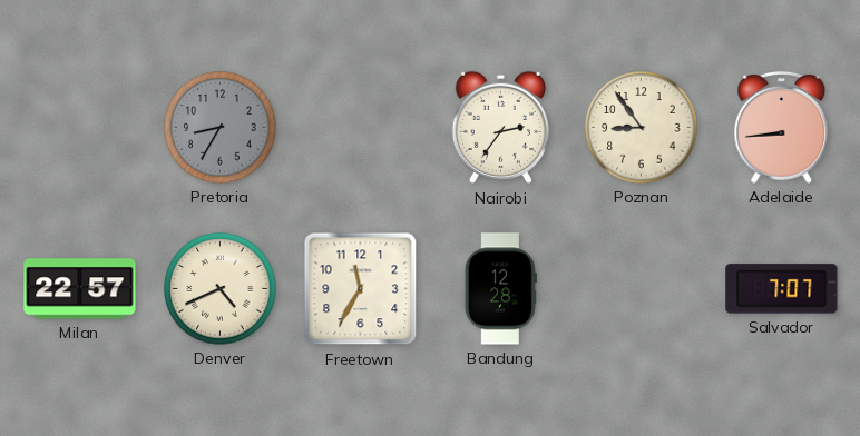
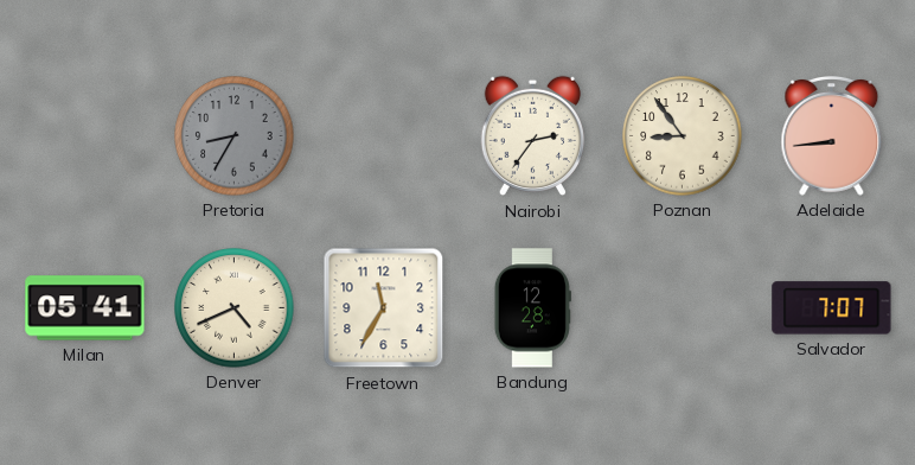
Milan: 22:57 -> 05:41 (85, 308)
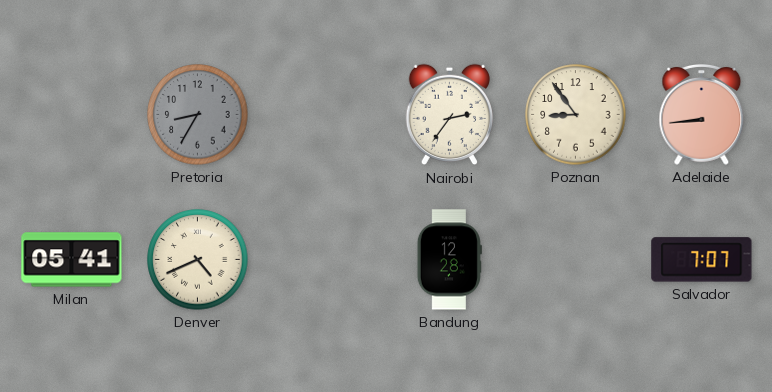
Freetown: 11:35 -> none (384, 308)
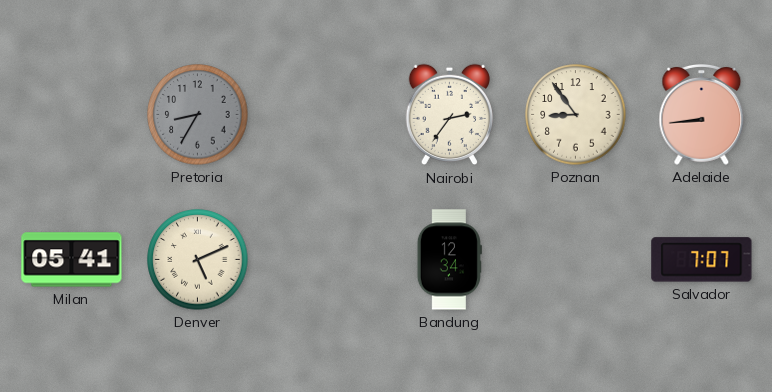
Denver: 4:41 -> 5:11 (198, 260)
Bandung: 12:28 -> 12:34 (449, 260)
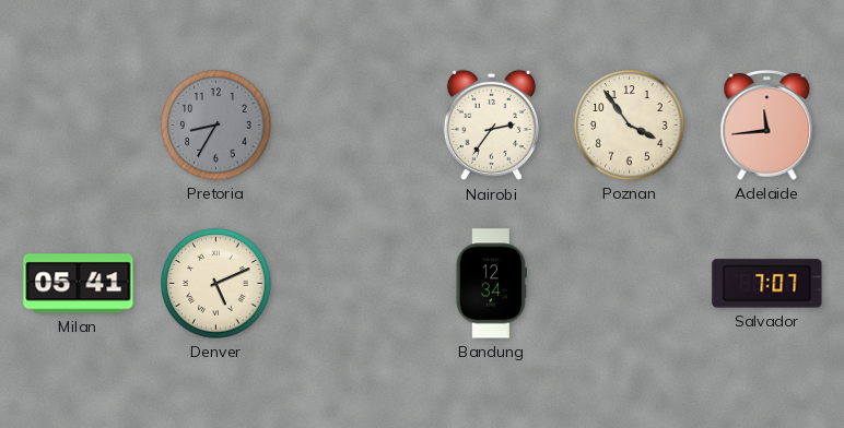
Poznan: 8:54 -> 3:54 (630, 126)
Adelaide: 8:44 -> 11:44 (767, 126)
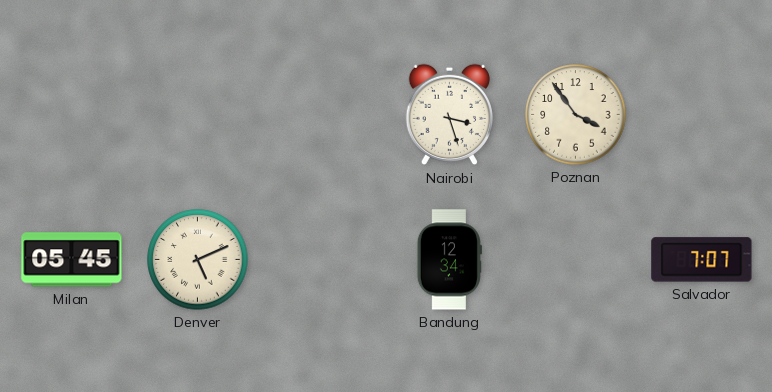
Pretoria: 8:35 -> none (216, 126)
Nairobi: 2:36 -> 3:27 (449, 115)
Adelaide: 11:44 -> none (767, 126)
Milan: 05:41 -> 05:45 (72, 260)
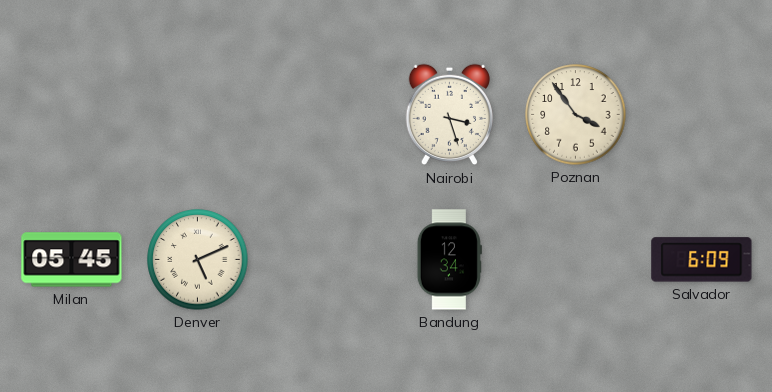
Salvador: 7:07 -> 6:09 (702, 260)
